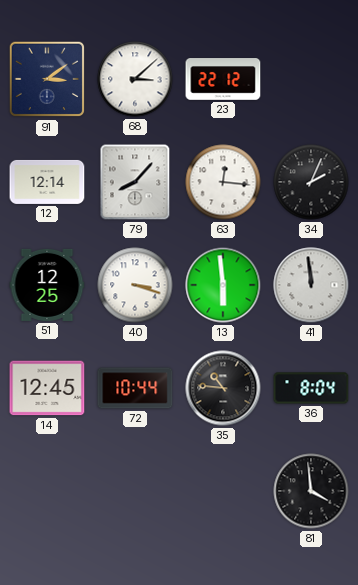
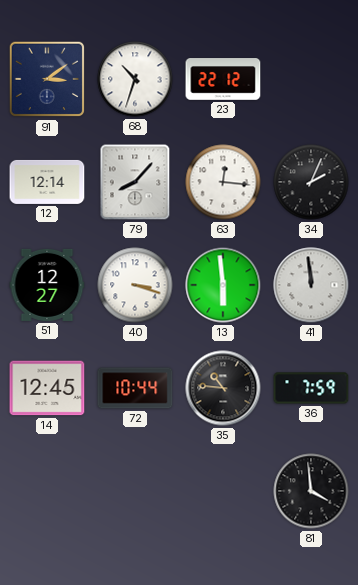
68: 3:08 -> 10:33 (135, 79)
51: 12:25 -> 12:27 (47, 285)
36: 8:04 -> 7:59 (311, 388)
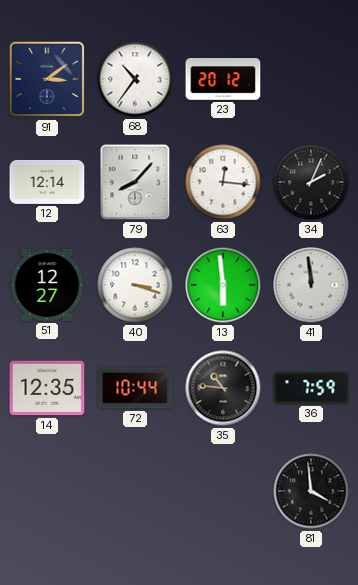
68: 10:33 -> 10:36 (135, 79)
23: 22:12 -> 20:12 (223, 79)
14: 12:45 -> 12:35 (47, 388)
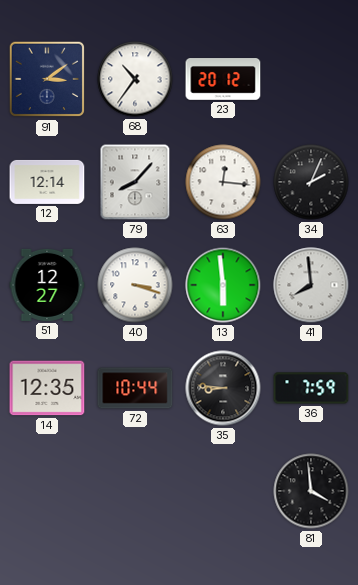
41: 11:59 -> 7:59 (311, 285)
35: 10:46 -> 8:46 (223, 388)
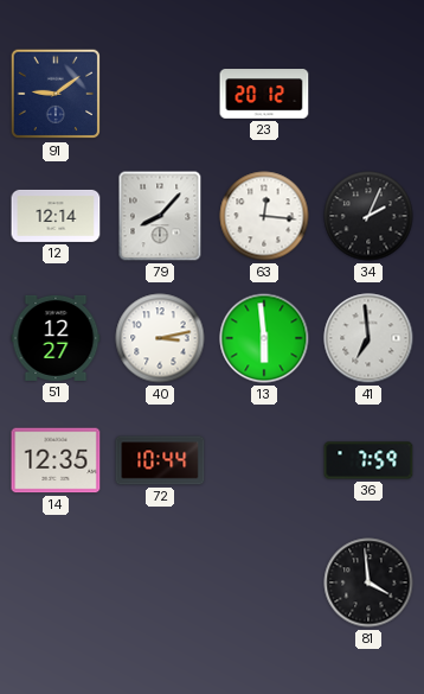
91: 3:09 -> 9:09 (56, 94)
68: 10:36 -> none (135, 79)
40: 3:18 -> 3:13 (160, 338)
41: 7:59 -> 6:59 (368, 338)
35: 8:46 -> none (223, 388)
